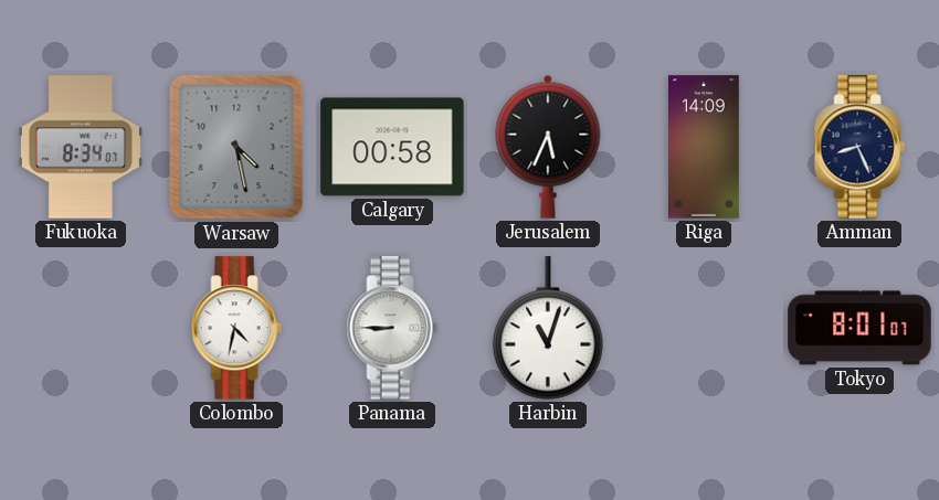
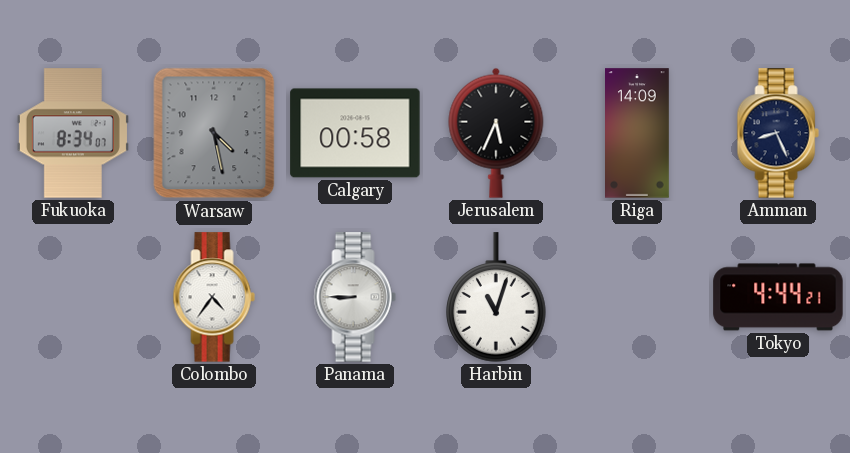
Colombo: 4:32 -> 4:36 (214, 297)
Tokyo: 8:01 -> 4:44 (778, 297)
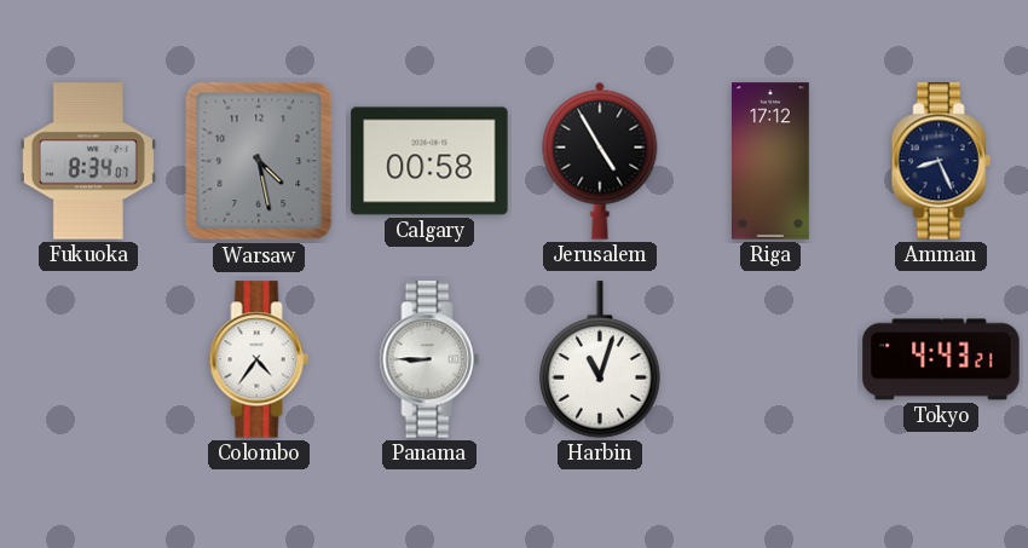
Jerusalem: 5:34 -> 4:55 (600, 161)
Riga: 14:09 -> 17:12 (772, 161)
Tokyo: 4:44 -> 4:43 (941, 359)
